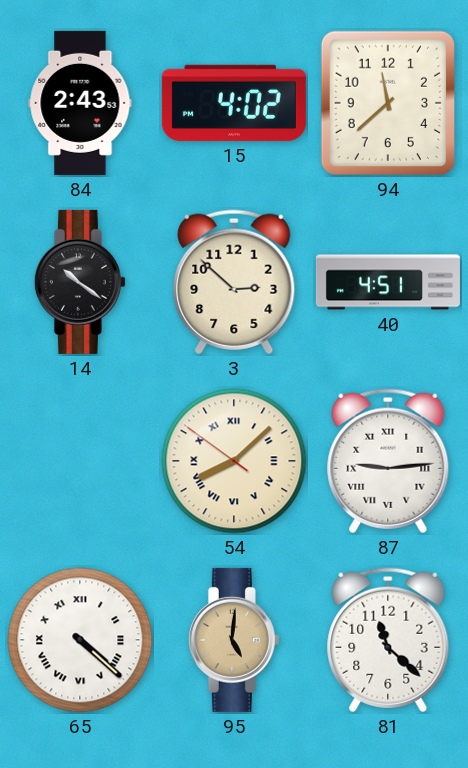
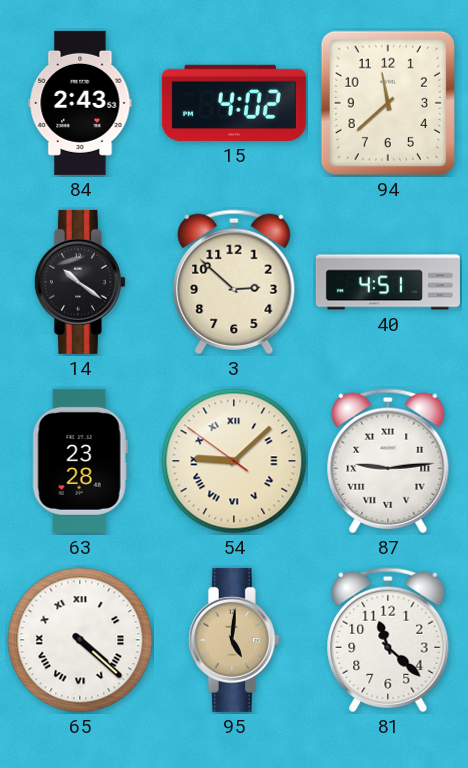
63: none -> 23:28 (80, 461)
54: 8:07 -> 9:07 (234, 461)
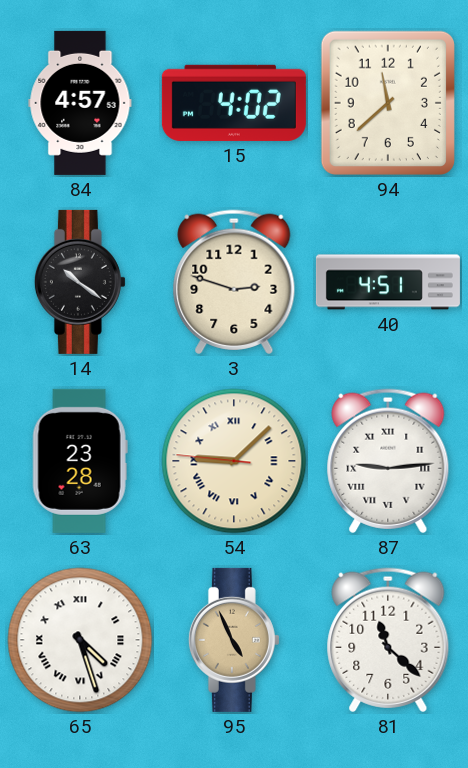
84: 2:43 -> 4:57 (80, 103)
3: 2:52 -> 2:48 (234, 282)
54: 9:07:51 -> 9:07:46 (234, 461)
65: 4:22 -> 4:27 (80, 640)
95: 5:01 -> 4:56 (234, 640)
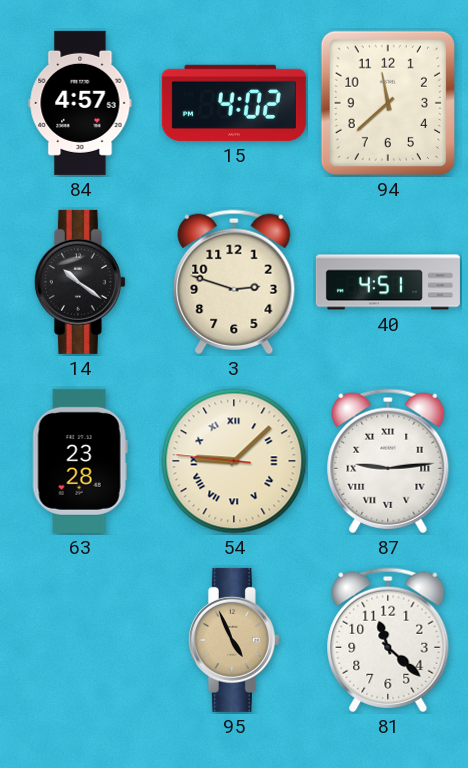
65: 4:27 -> none (80, 640)
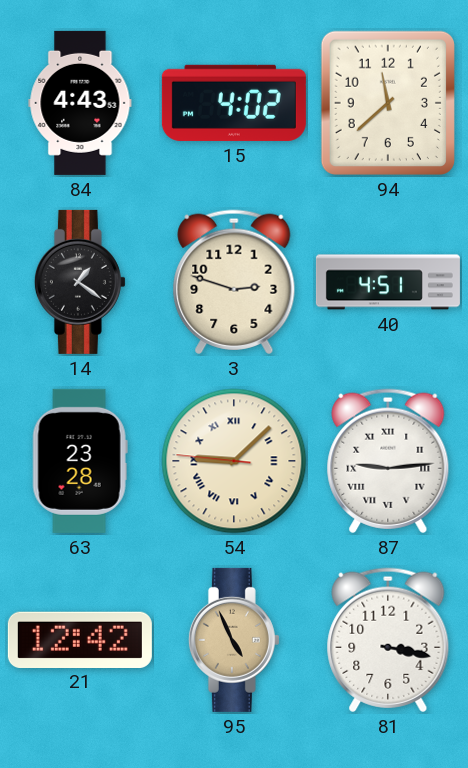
84: 4:57 -> 4:43 (80, 103)
14: 10:21 -> 1:21 (80, 282)
21: none -> 12:42 (80, 639)
81: 11:22 -> 3:17 (388, 640)
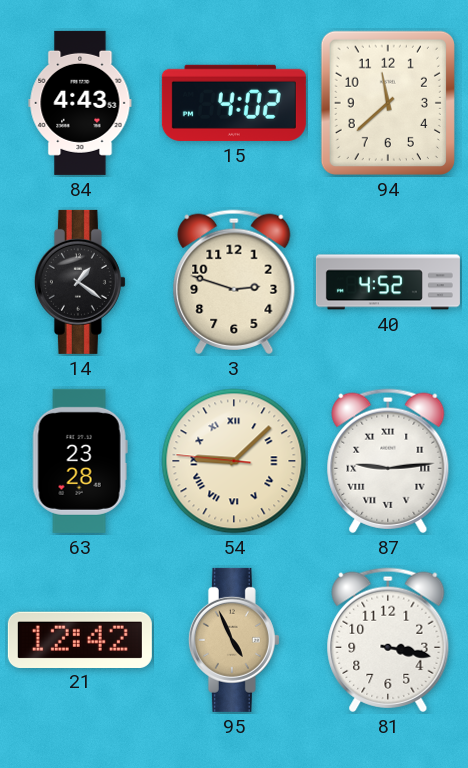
40: 4:51 -> 4:52 (388, 282)
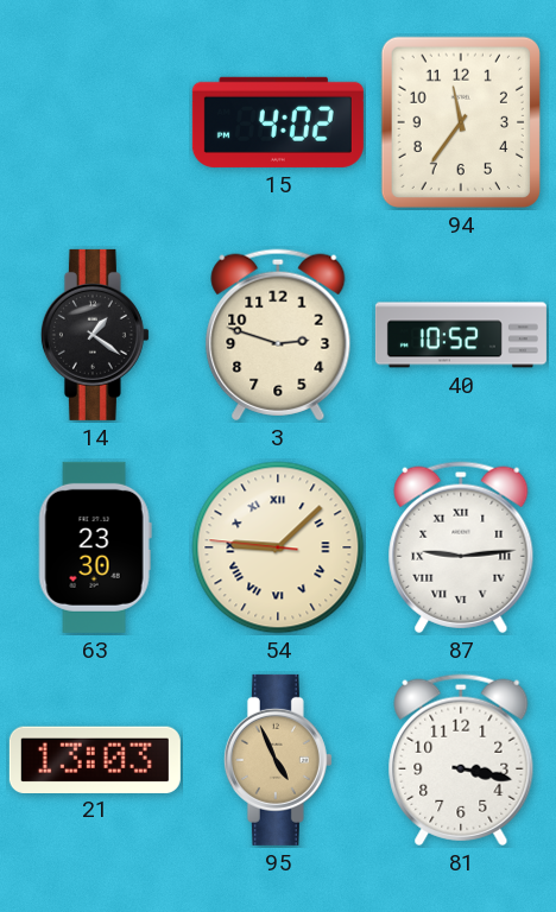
84: 4:43 -> none (80, 103)
94: 11:38 -> 11:36 (461, 122)
40: 4:52 -> 10:52 (461, 335)
63: 23:28 -> 23:30 (95, 547)
21: 12:42 -> 13:03 (95, 759)
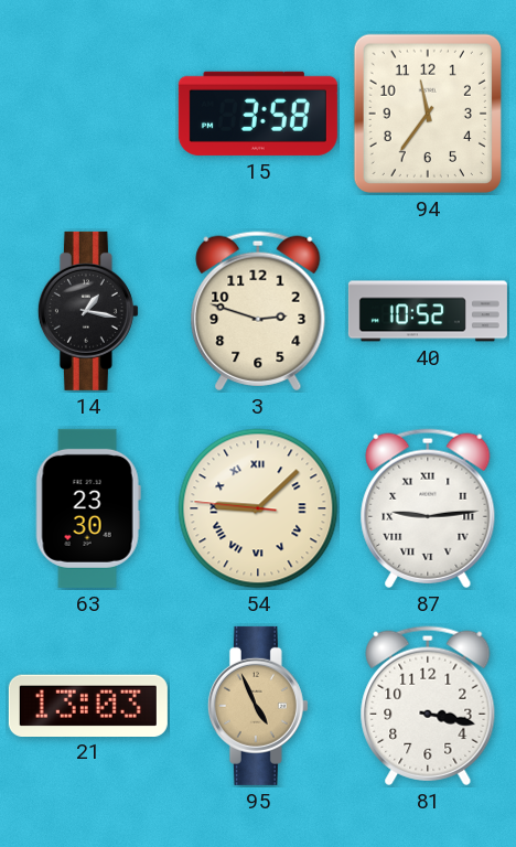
15: 4:02 -> 3:58 (258, 114)
14: 1:21 -> 1:17 (88, 311)
